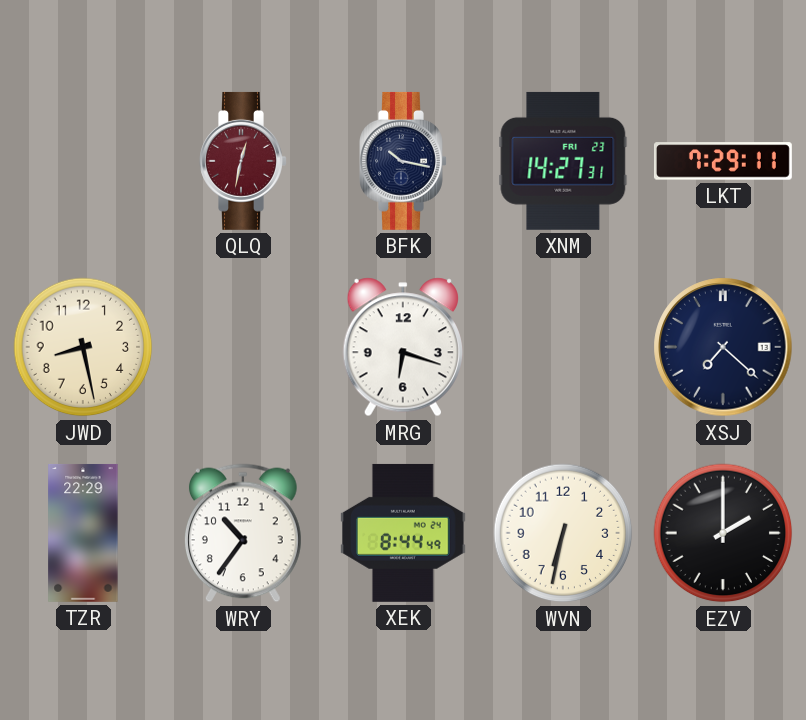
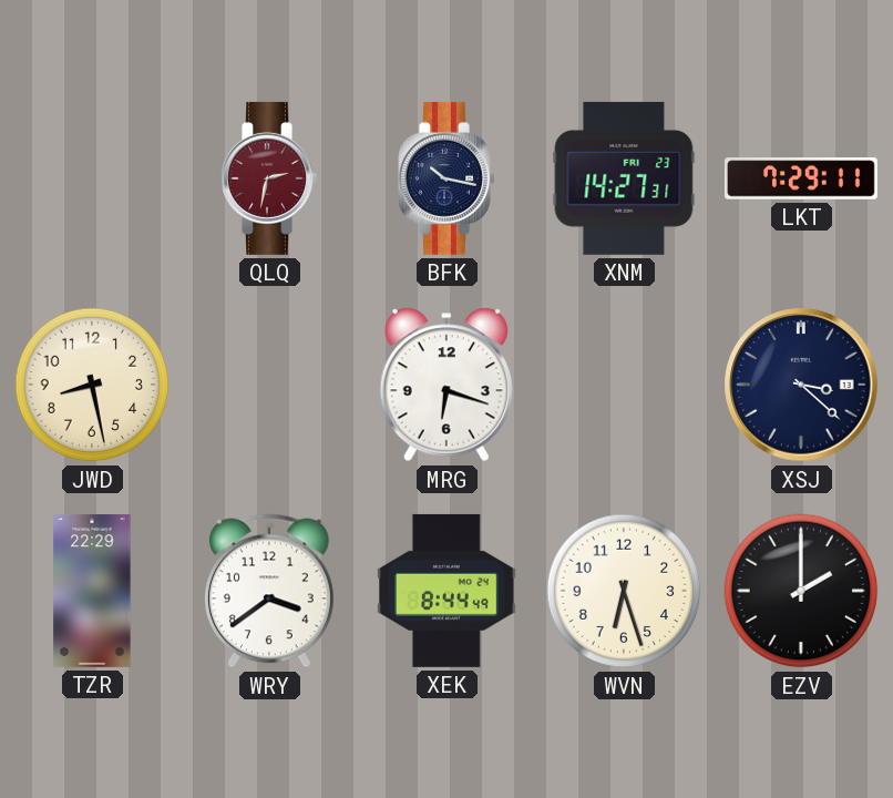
QLQ: 12:32 -> 2:32 (269, 178)
XSJ: 7:22 -> 3:22 (801, 385)
WRY: 10:36 -> 3:39 (269, 591)
WVN: 6:32 -> 6:27 (624, 591)
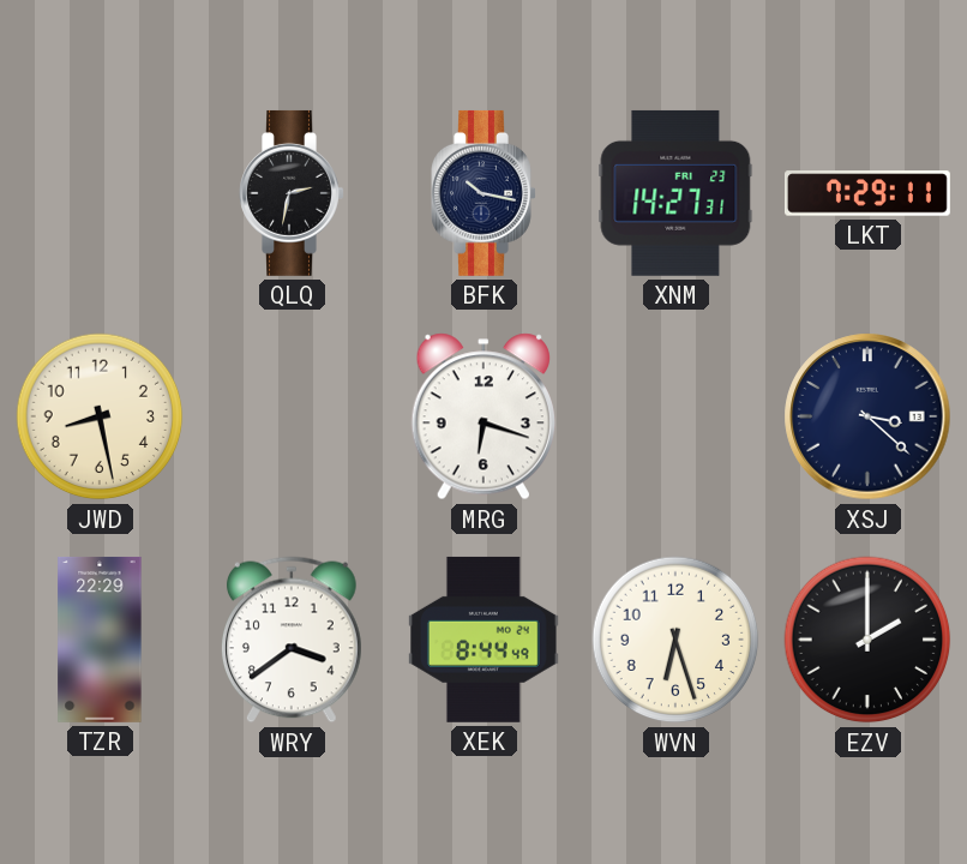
QLQ dial: burgundy -> black (292, 193)
